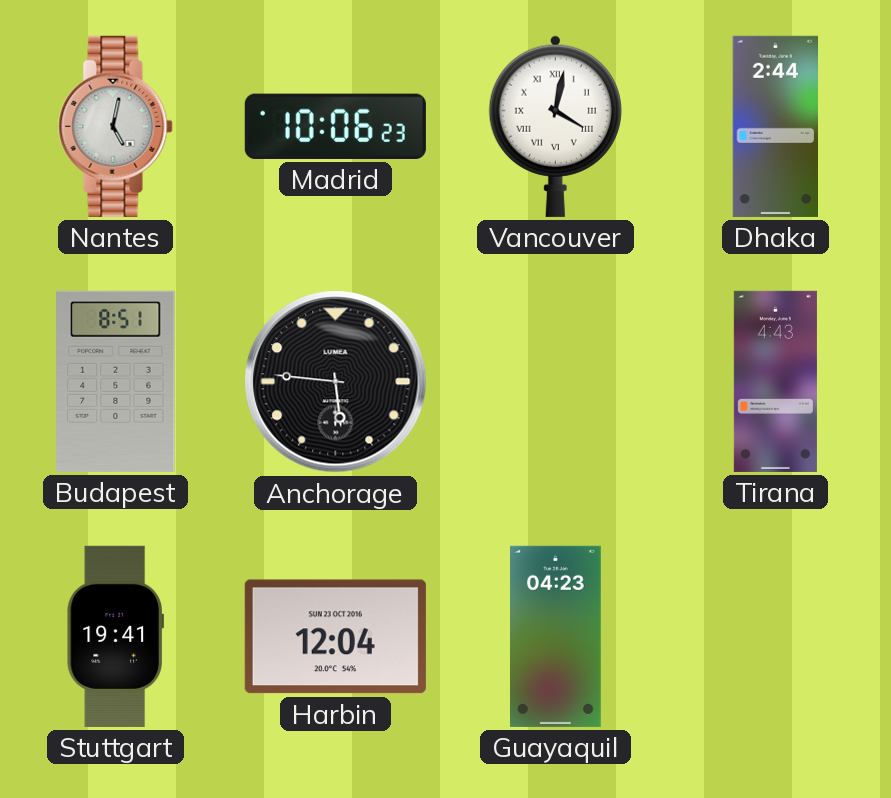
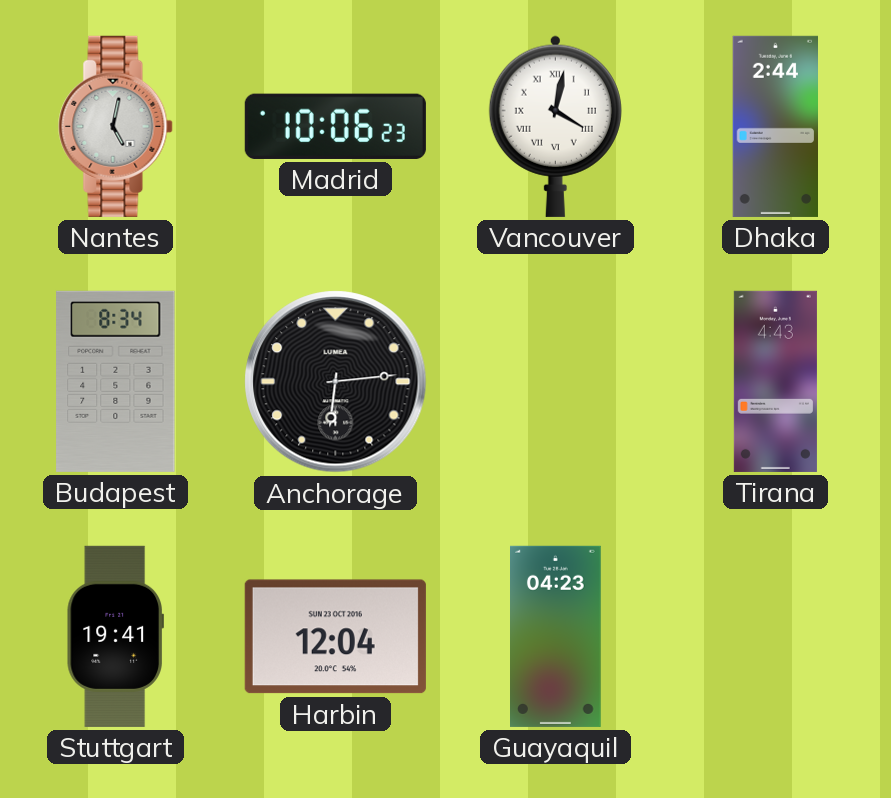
Budapest: 8:51 -> 8:34 (116, 381)
Anchorage: 5:46 -> 6:14 (336, 382)
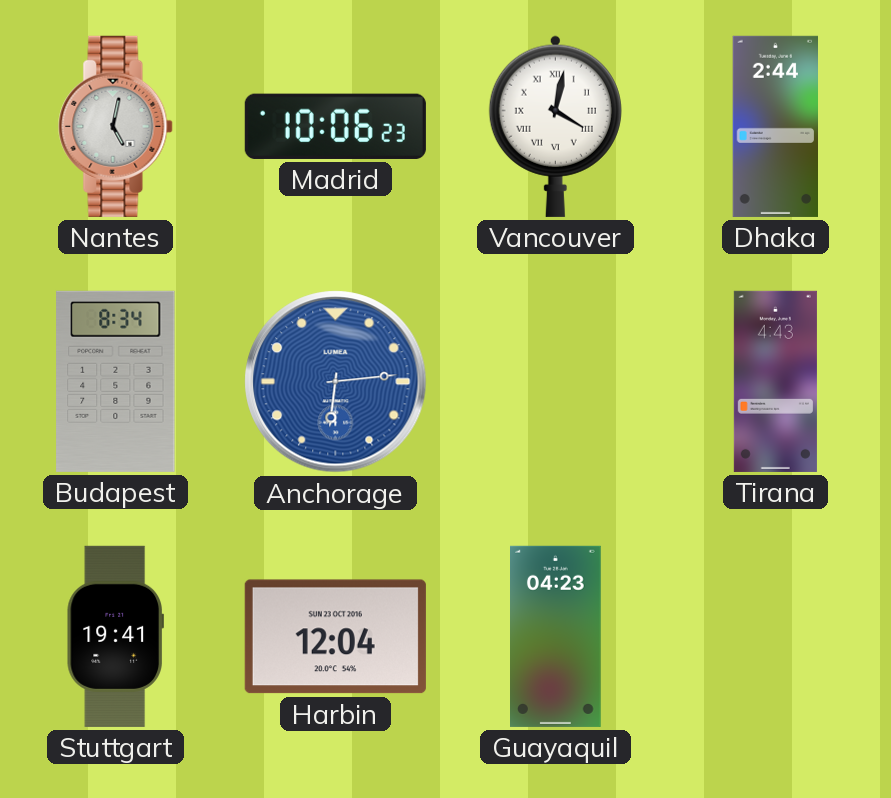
Anchorage dial: black -> blue (336, 382)
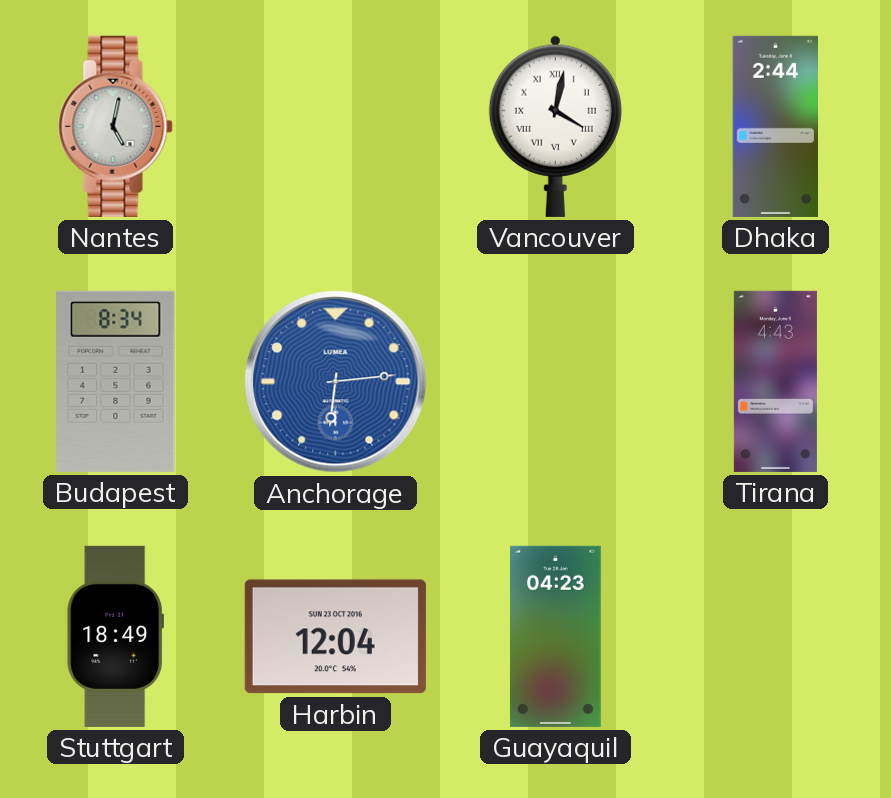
Madrid: 10:06 -> none (335, 126)
Stuttgart: 19:41 -> 18:49 (115, 636)
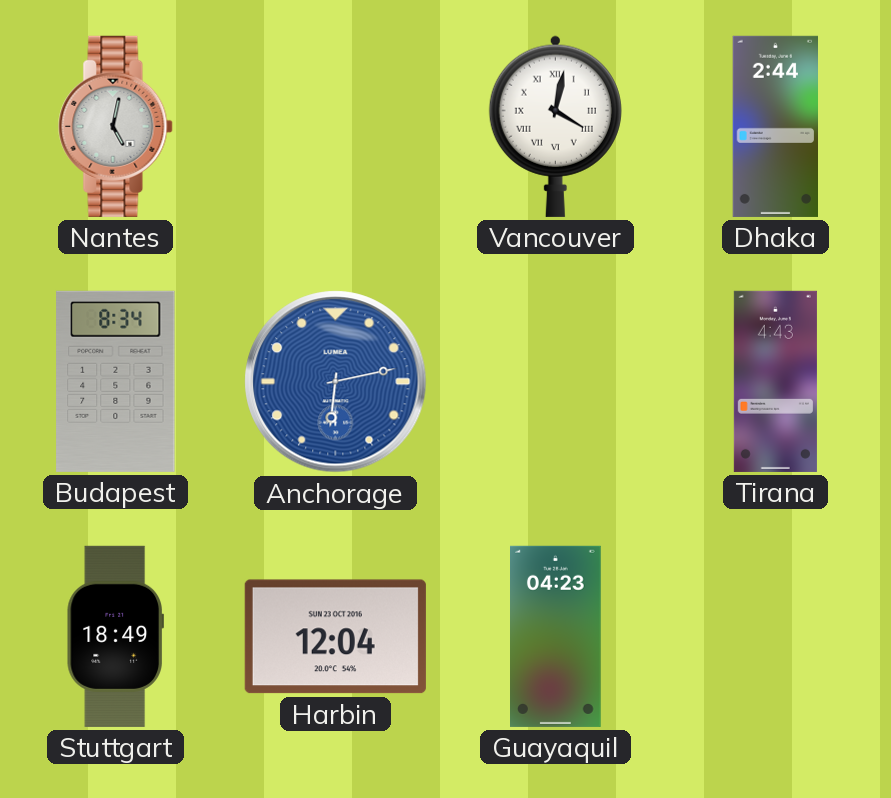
Anchorage: 6:14 -> 6:13 (336, 382)
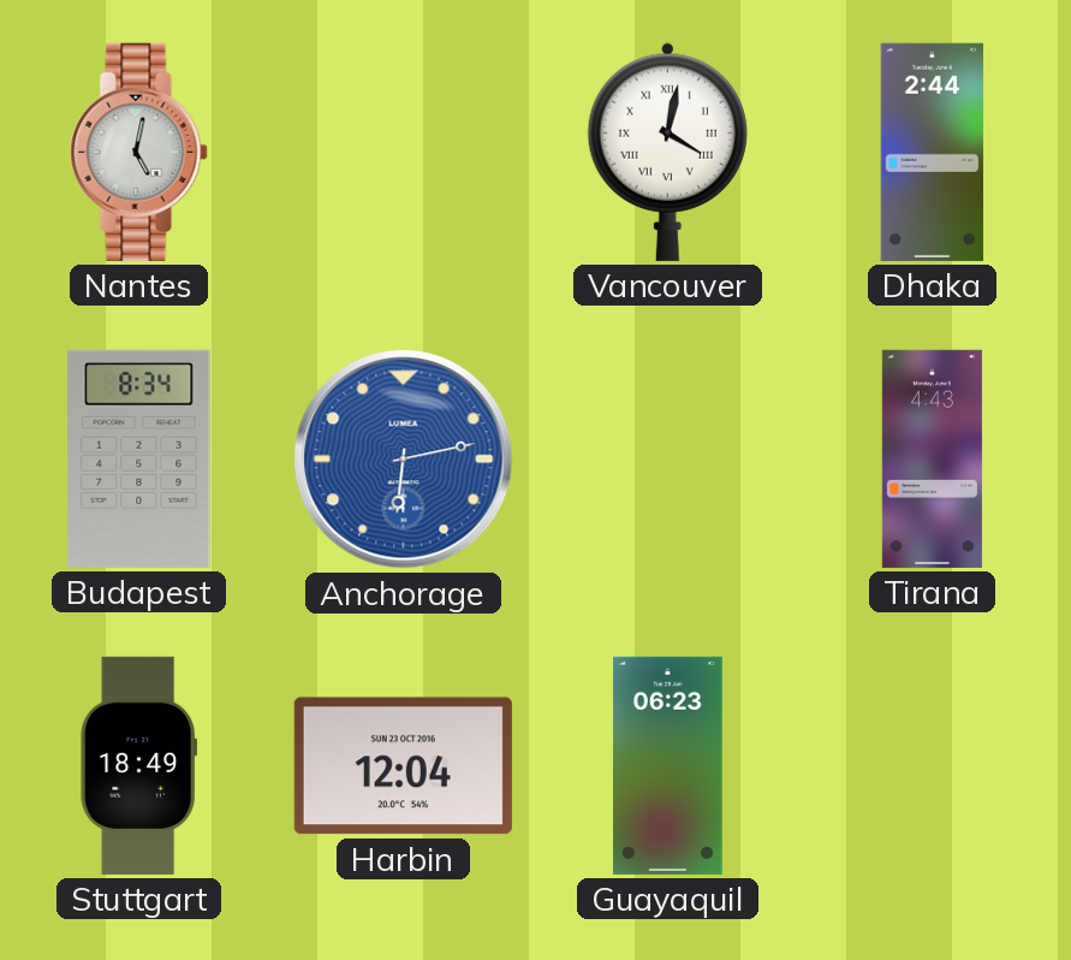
Guayaquil: 04:23 -> 06:23 (668, 765)
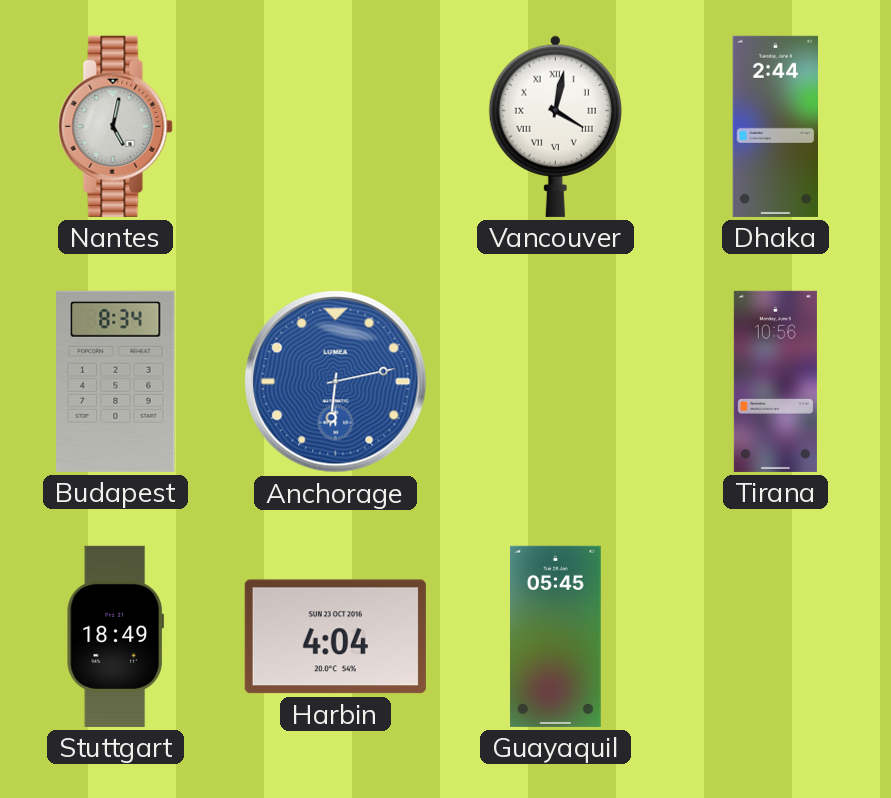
Tirana: 4:43 -> 10:56 (775, 381)
Harbin: 12:04 -> 4:04 (335, 637)
Guayaquil: 06:23 -> 05:45 (556, 636)
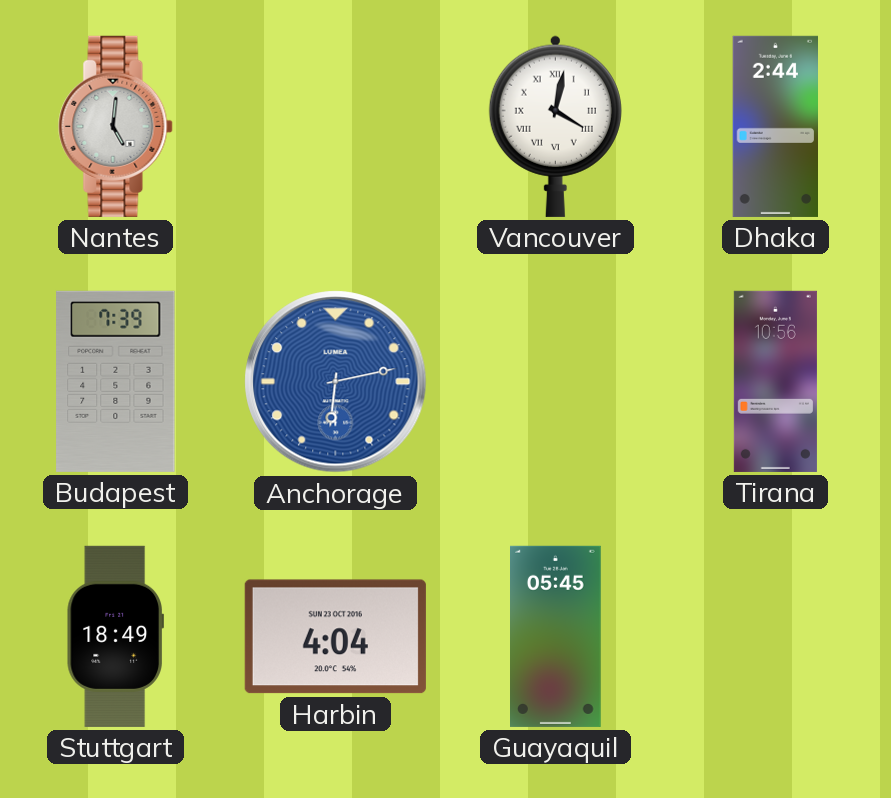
Nantes: 5:02 -> 5:01 (116, 126)
Budapest: 8:34 -> 7:39 (116, 381)
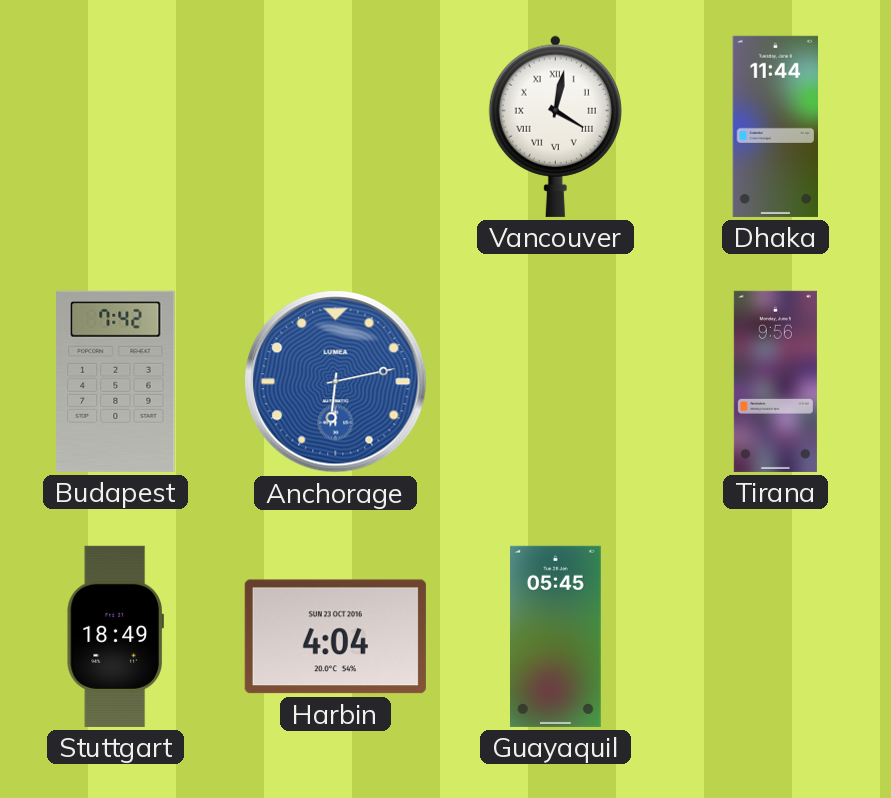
Nantes: 5:01 -> none (116, 126)
Dhaka: 2:44 -> 11:44 (776, 126)
Budapest: 7:39 -> 7:42 (116, 381)
Tirana: 10:56 -> 9:56 (775, 381)
